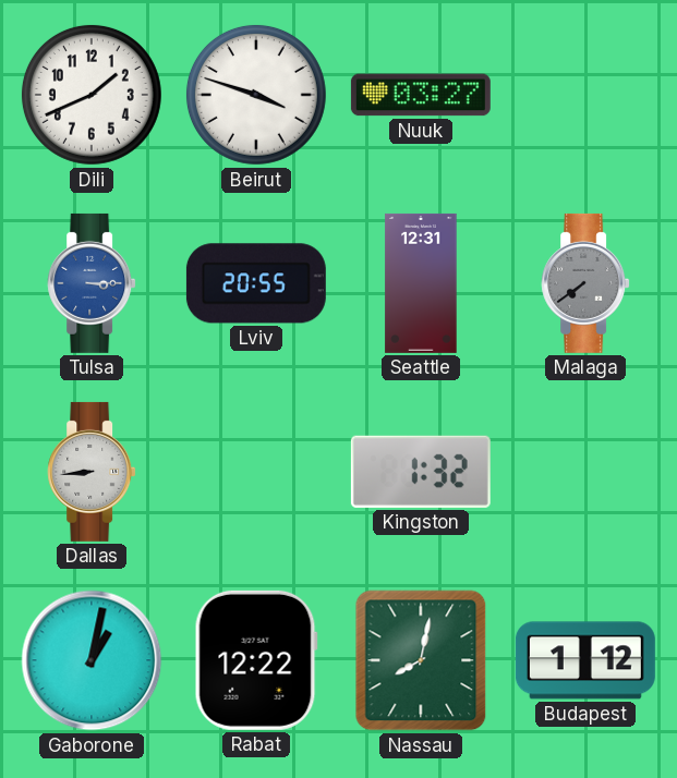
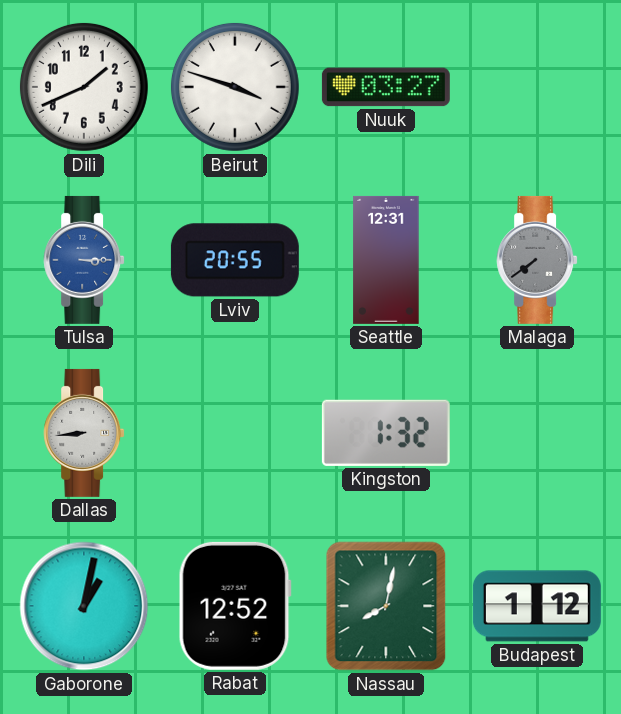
Rabat: 12:22 -> 12:52 (235, 606)
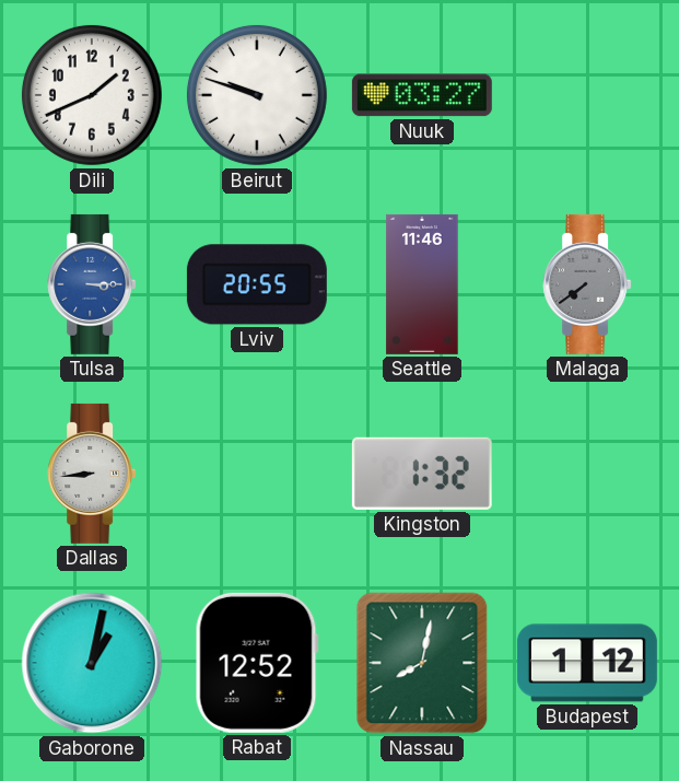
Beirut: 3:48 -> 9:48 (257, 95)
Seattle: 12:31 -> 11:46 (422, 284)
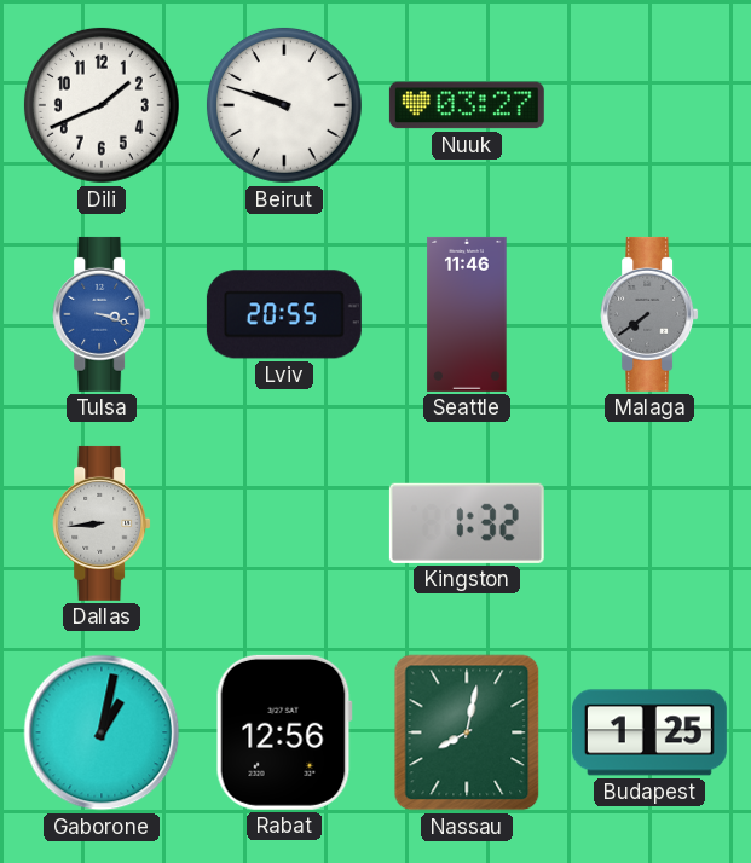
Tulsa: 3:15 -> 3:18 (102, 314)
Rabat: 12:52 -> 12:56 (284, 732)
Budapest: 1:12 -> 1:25 (649, 732)
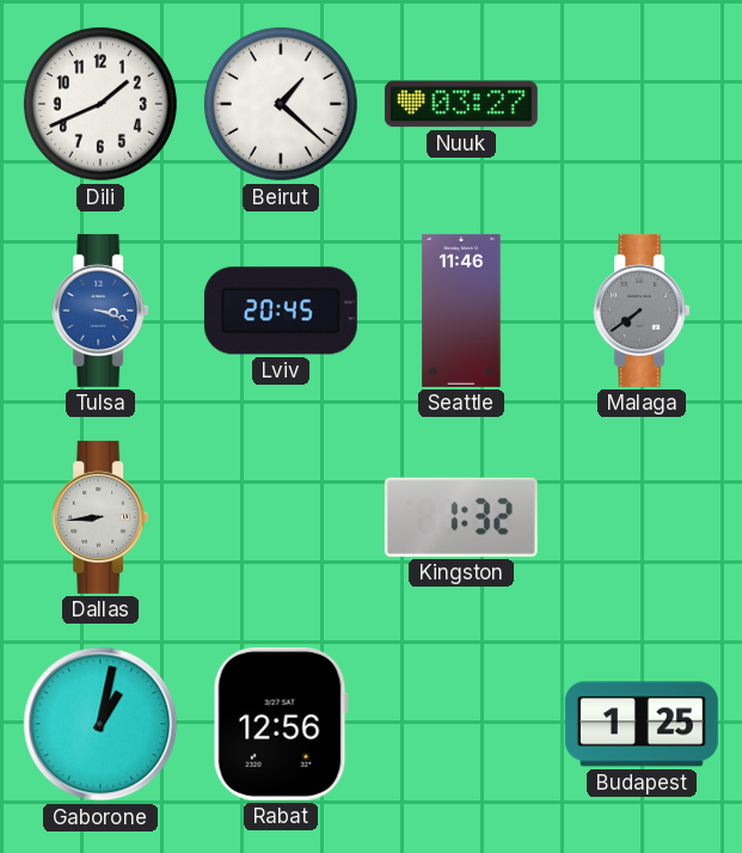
Beirut: 9:48 -> 1:22 (281, 104)
Lviv: 20:55 -> 20:45 (281, 311)
Nassau: 8:02 -> none (467, 732)
